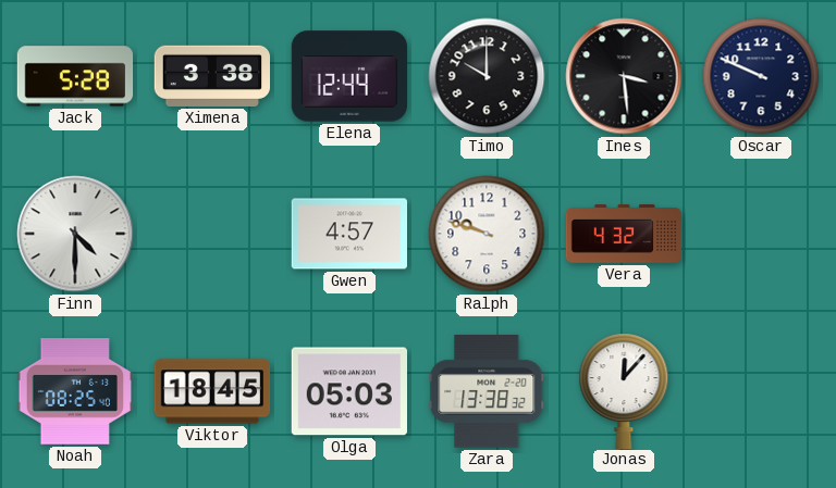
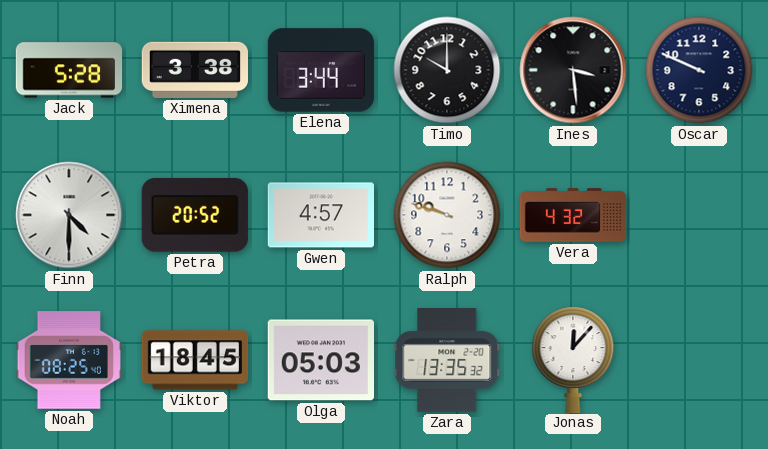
Elena: 12:44 -> 3:44 (321, 70)
Petra: none -> 20:52 (195, 215)
Zara: 13:38 -> 13:35 (447, 361)
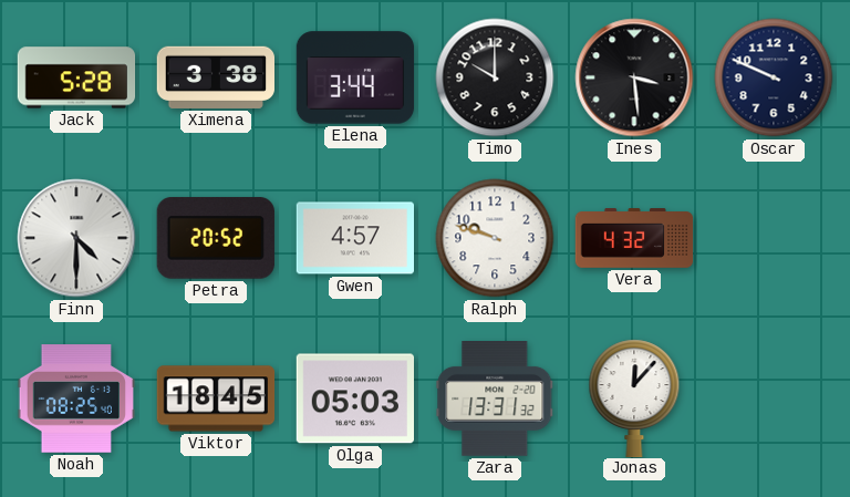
Zara: 13:35 -> 13:31 (495, 400)
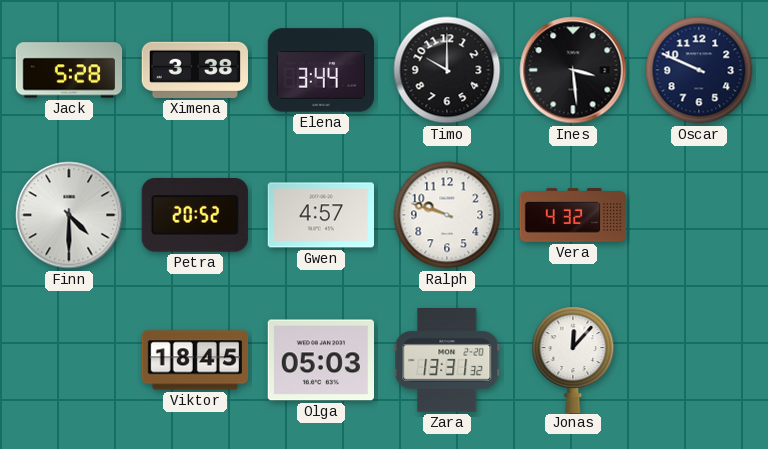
Noah: 08:25 -> none (76, 398)
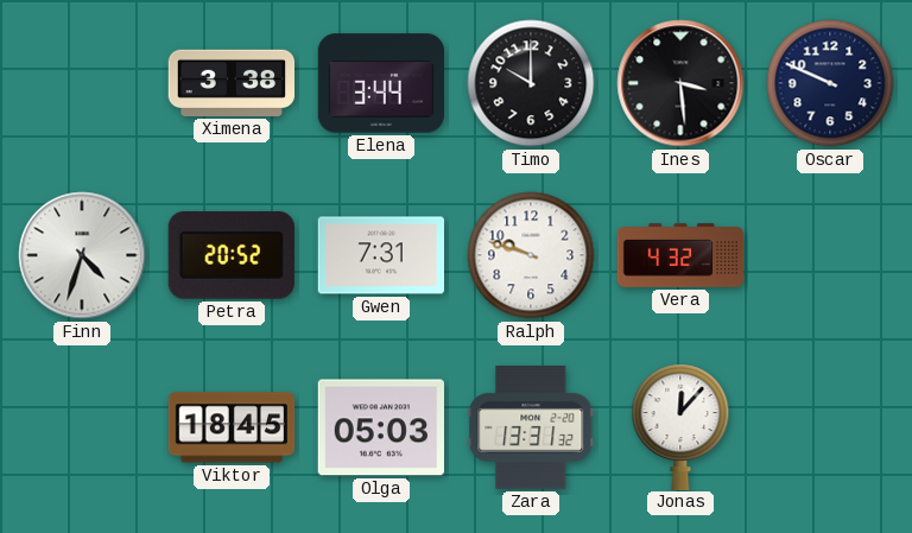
Jack: 5:28 -> none (69, 70)
Finn: 4:30 -> 4:33 (82, 255)
Gwen: 4:57 -> 7:31 (381, 255)
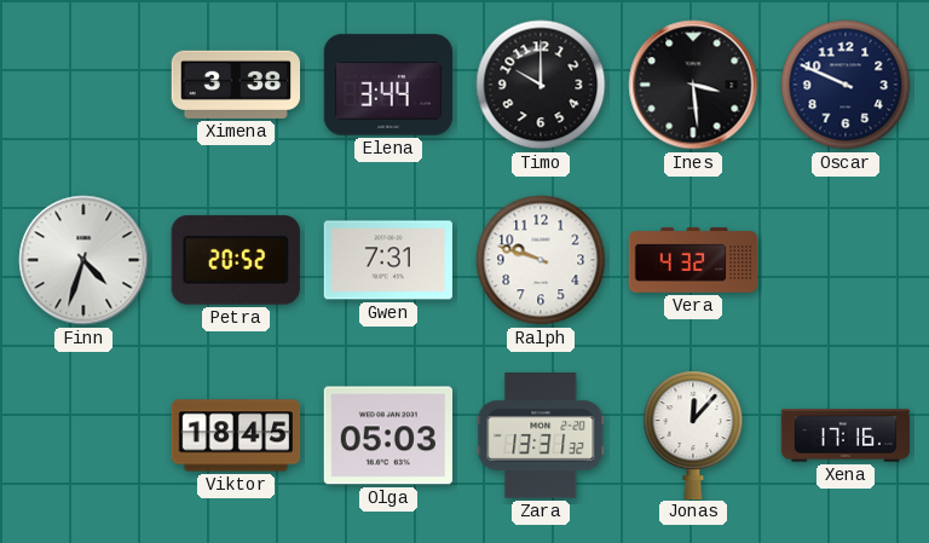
Xena: none -> 17:16 (846, 435)
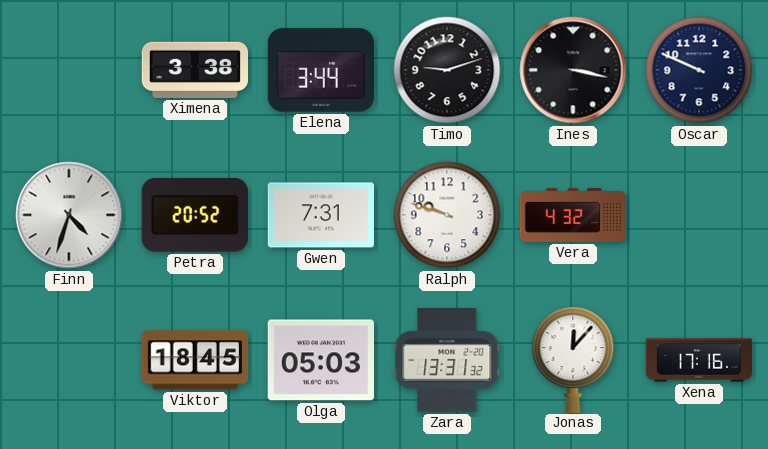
Timo: 10:00 -> 9:12 (447, 70)
Ines: 3:29 -> 3:17 (573, 70)
